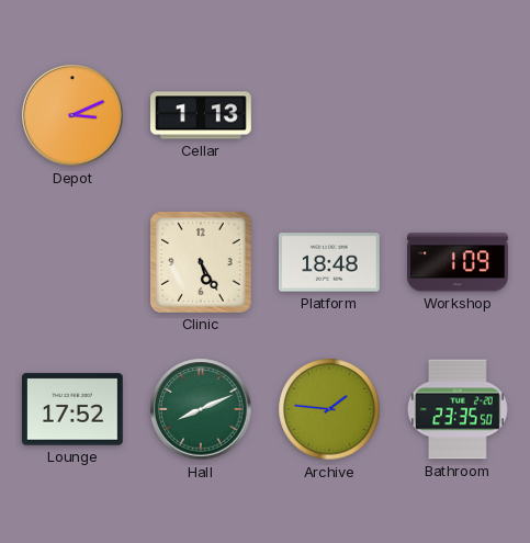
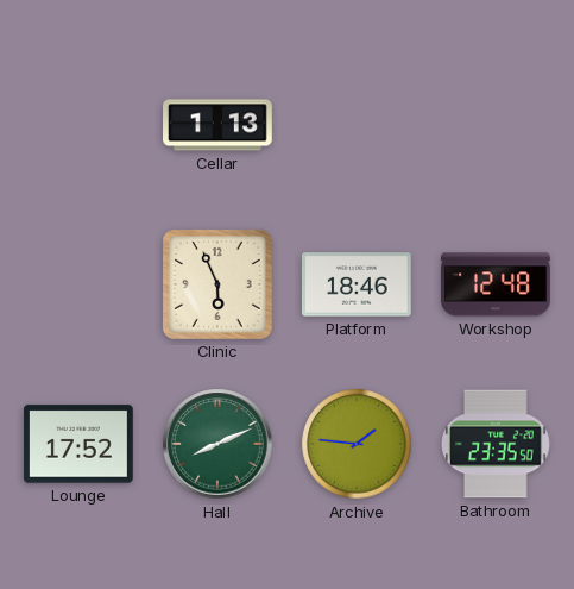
Depot: 3:11 -> none (72, 115)
Clinic: 5:25 -> 5:56 (217, 284)
Platform: 18:48 -> 18:46 (357, 284)
Workshop: 1:09 -> 12:48 (497, 284)
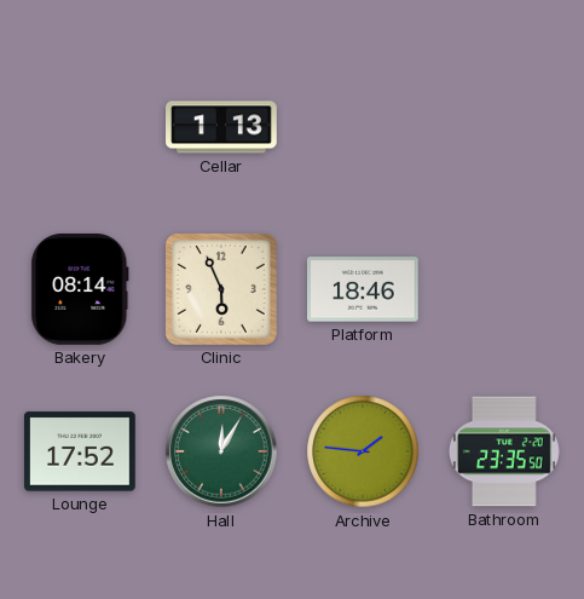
Bakery: none -> 08:14 (80, 289)
Workshop: 12:48 -> none (497, 284)
Hall: 8:11 -> 12:05 (221, 451)
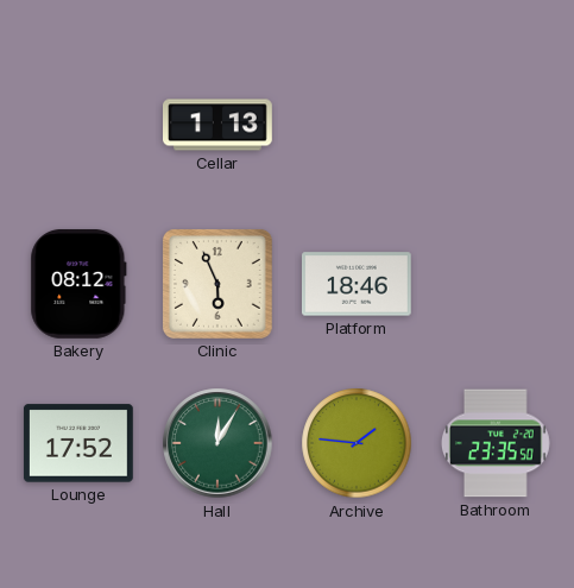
Bakery: 08:14 -> 08:12 (78, 284)
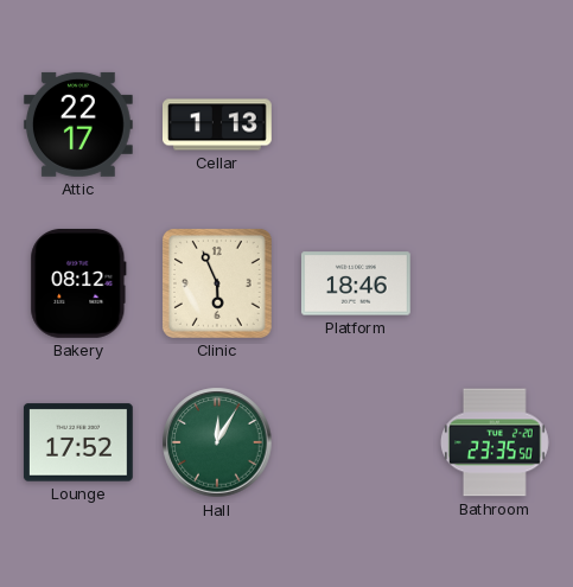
Attic: none -> 22:17 (78, 125)
Archive: 1:46 -> none (357, 443)
